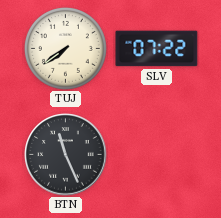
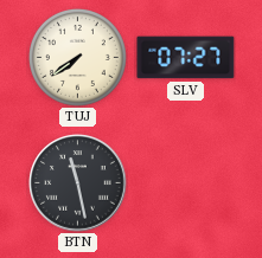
SLV: 07:22 -> 07:27 (186, 58)
BTN: 11:26 -> 11:28 (78, 183)
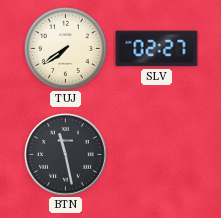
SLV: 07:27 -> 02:27 (157, 49)
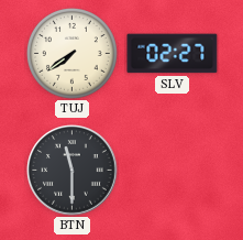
BTN: 11:28 -> 11:30 (73, 171)
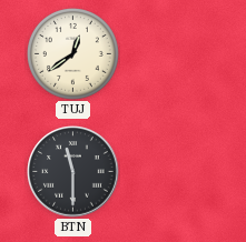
TUJ: 7:39 -> 12:39 (72, 53)
SLV: 02:27 -> none (173, 54)
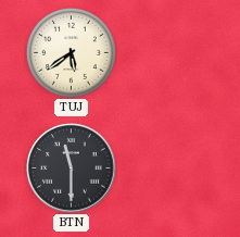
TUJ: 12:39 -> 5:39 (71, 52)
